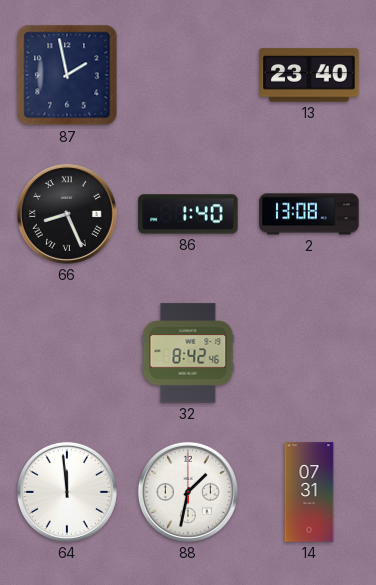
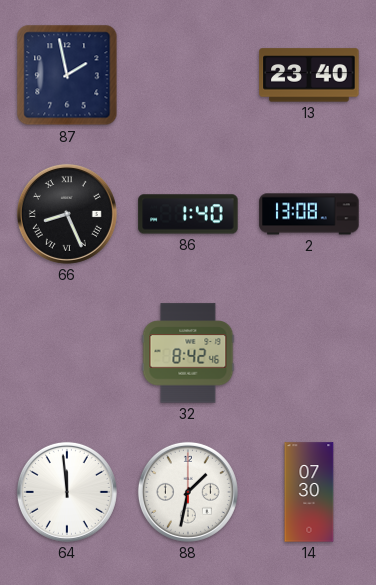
14: 07:31 -> 07:30 (309, 492)
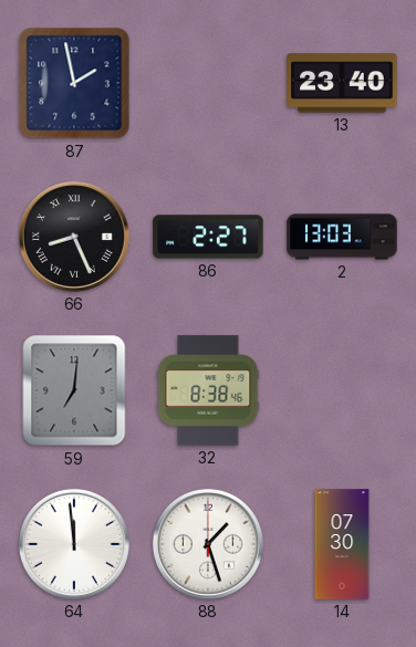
86: 1:40 -> 2:27 (208, 237)
2: 13:08 -> 13:03 (342, 237)
59: none -> 7:01 (74, 390)
32: 8:42 -> 8:38 (208, 390)
88: 1:32 -> 1:27 (208, 544)
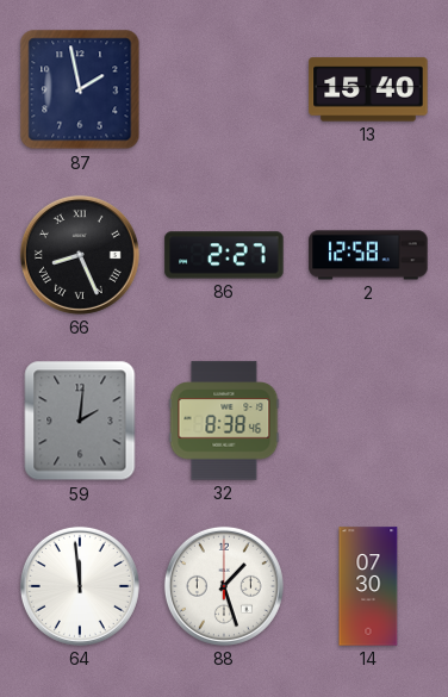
13: 23:40 -> 15:40 (368, 89)
2: 13:03 -> 12:58 (368, 255)
59: 7:01 -> 2:01 (80, 421)
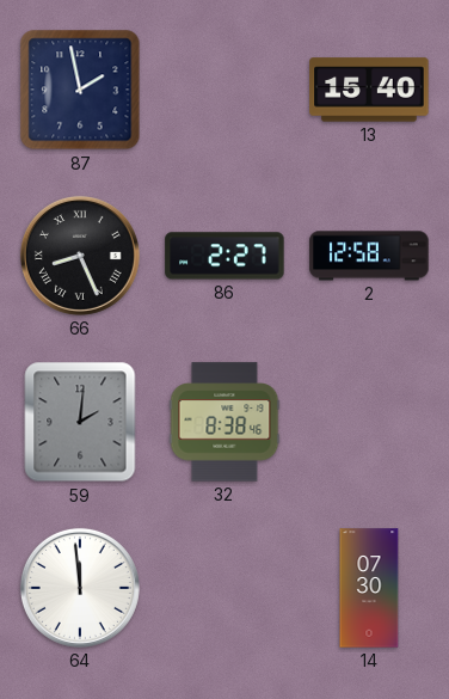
88: 1:27 -> none (224, 586)
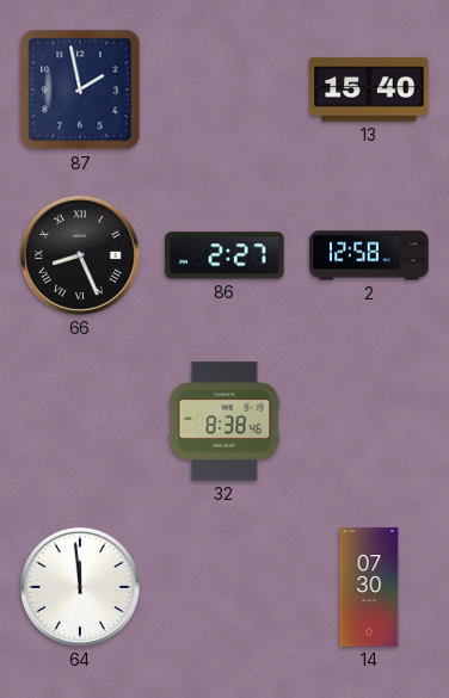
59: 2:01 -> none (80, 422)
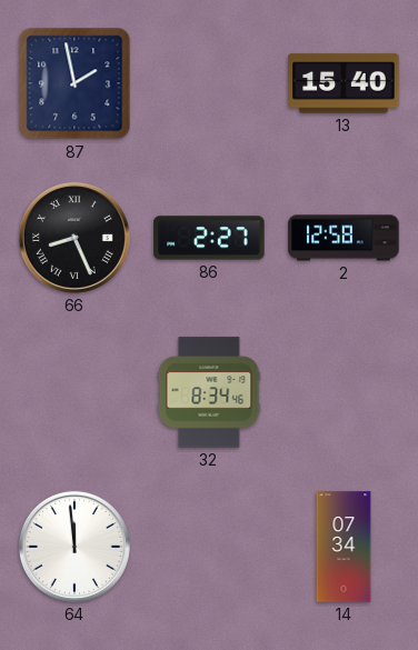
32: 8:38 -> 8:34 (209, 392)
14: 07:30 -> 07:34 (344, 547)
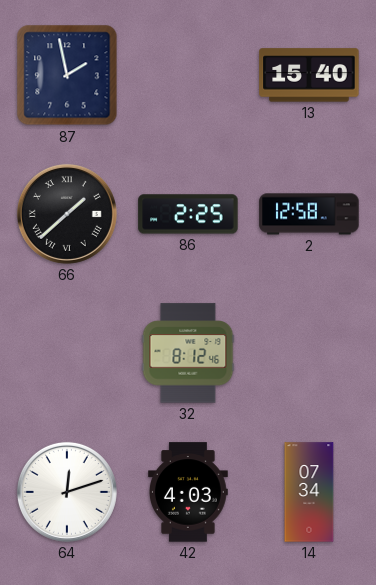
66: 8:26 -> 1:38 (67, 214)
86: 2:27 -> 2:25 (188, 214)
32: 8:34 -> 8:12 (188, 353)
64: 11:59 -> 12:12 (67, 492)
42: none -> 4:03 (189, 492)
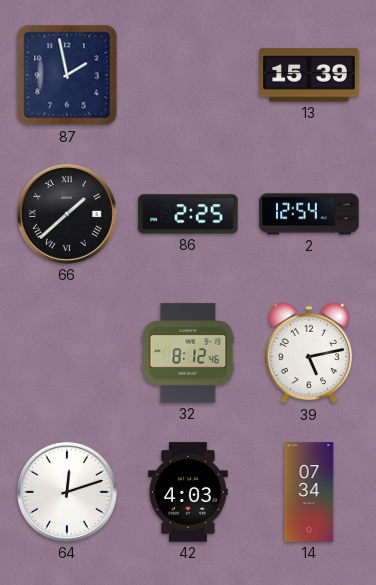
13: 15:40 -> 15:39 (309, 75)
2: 12:58 -> 12:54 (309, 214)
39: none -> 5:13 (308, 353)
